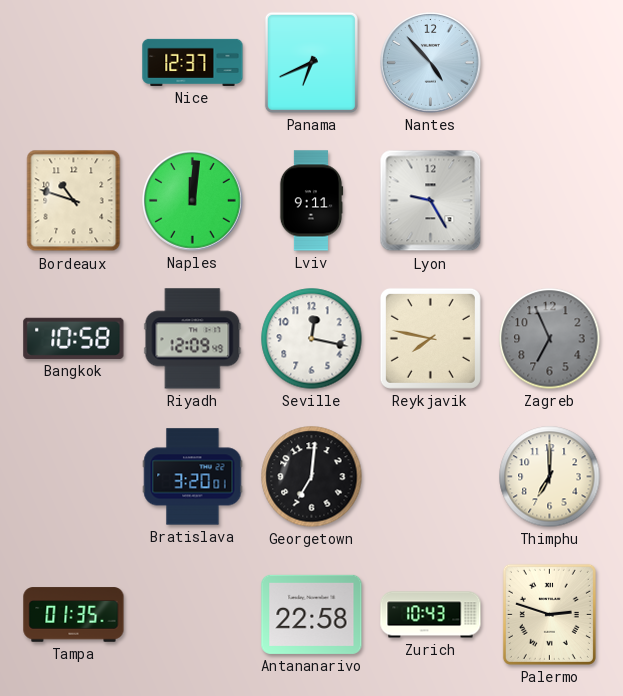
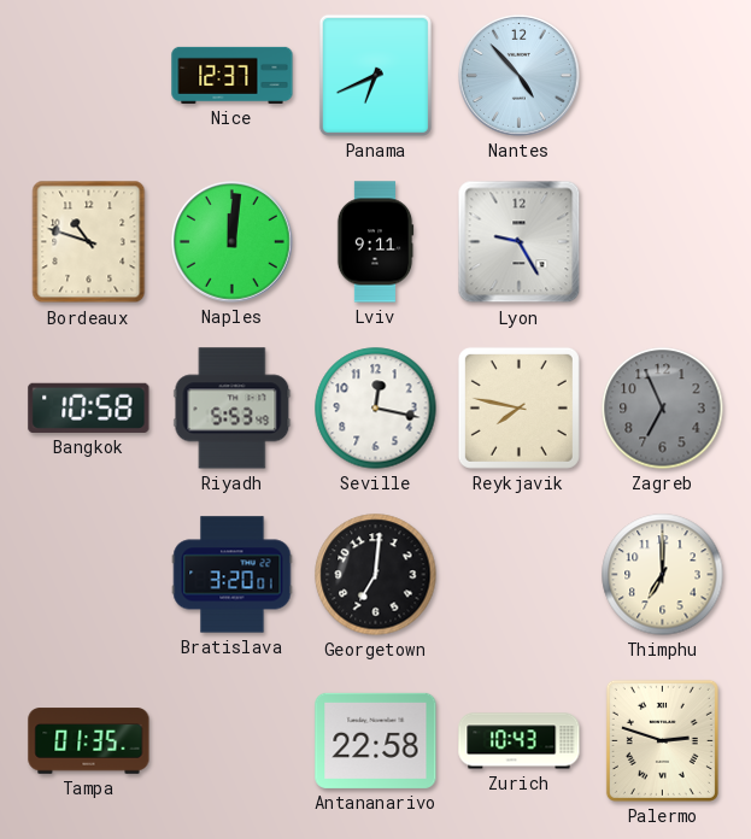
Riyadh: 12:09 -> 5:53 (233, 409)
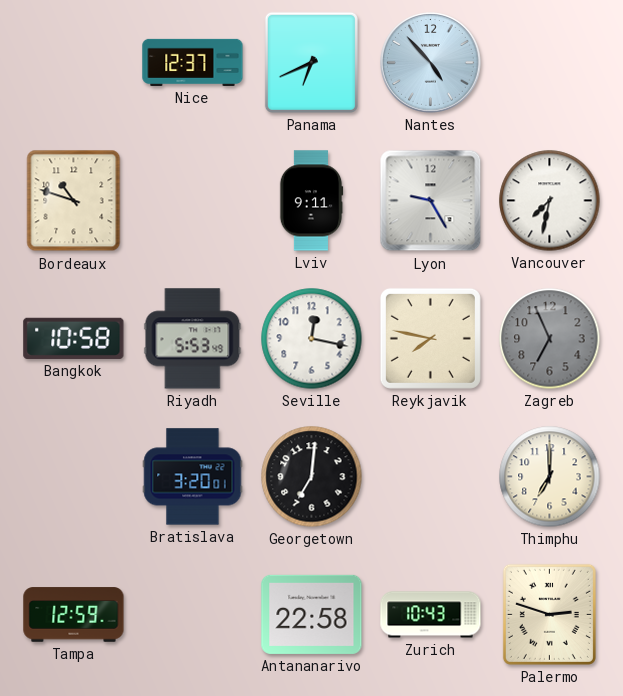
Naples: 12:01 -> none (233, 242)
Vancouver: none -> 7:32 (550, 201)
Tampa: 01:35 -> 12:59 (74, 615)
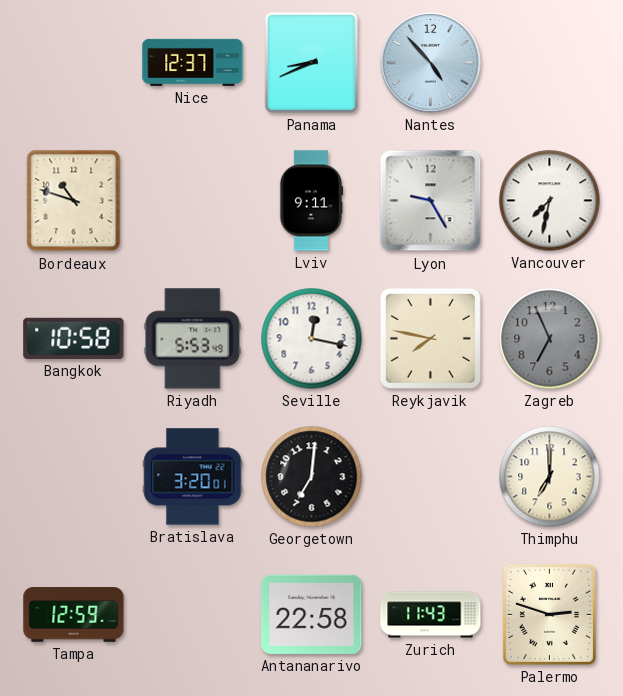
Panama: 6:41 -> 8:41 (311, 62)
Zurich: 10:43 -> 11:43 (431, 615)
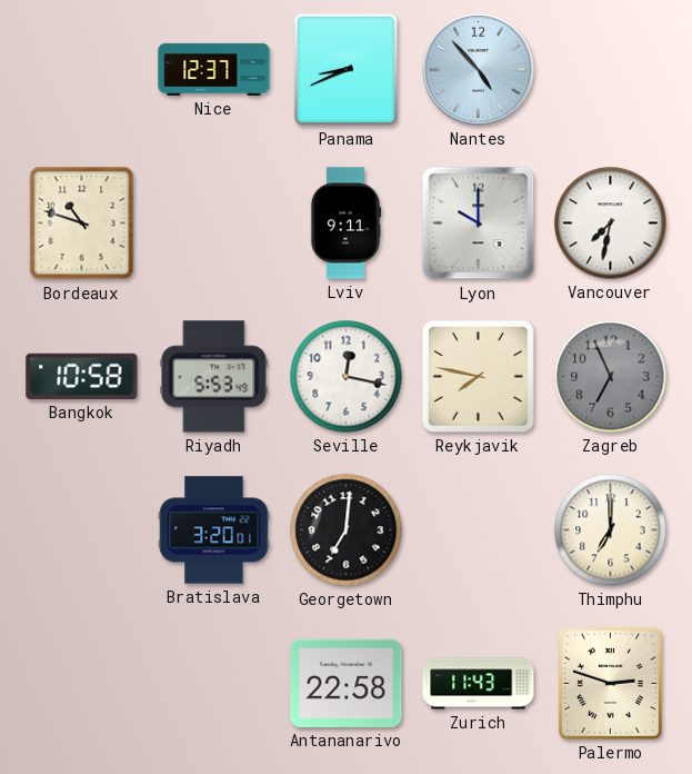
Lyon: 9:25 -> 10:00 (479, 224)
Tampa: 12:59 -> none (74, 615)
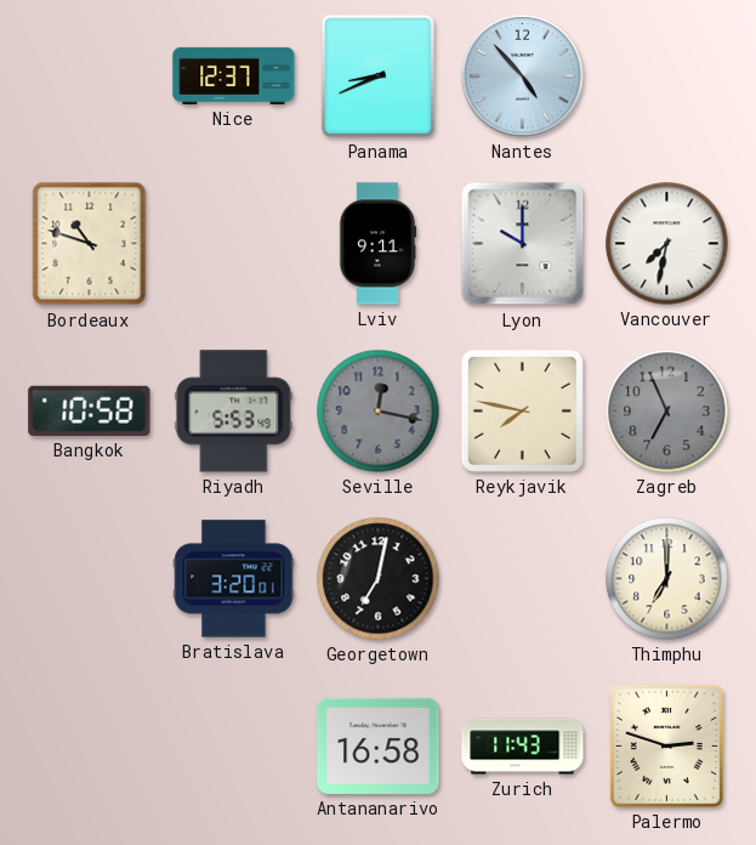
Seville dial: white -> grey (379, 412)
Georgetown: 7:01 -> 7:02 (379, 579)
Antananarivo: 22:58 -> 16:58 (379, 745)
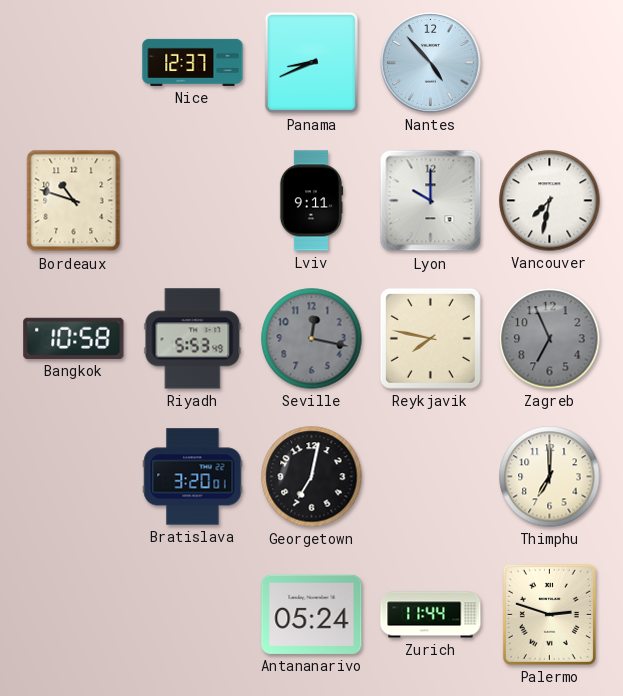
Antananarivo: 16:58 -> 05:24 (312, 614)
Zurich: 11:43 -> 11:44 (431, 615)
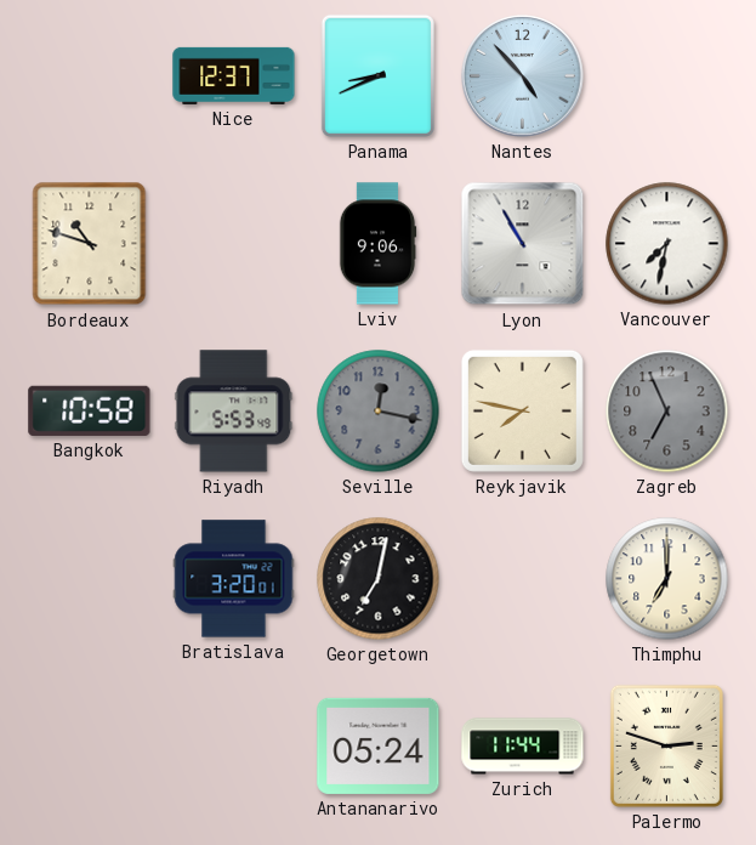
Lviv: 9:11 -> 9:06 (377, 244)
Lyon: 10:00 -> 10:55 (523, 244)
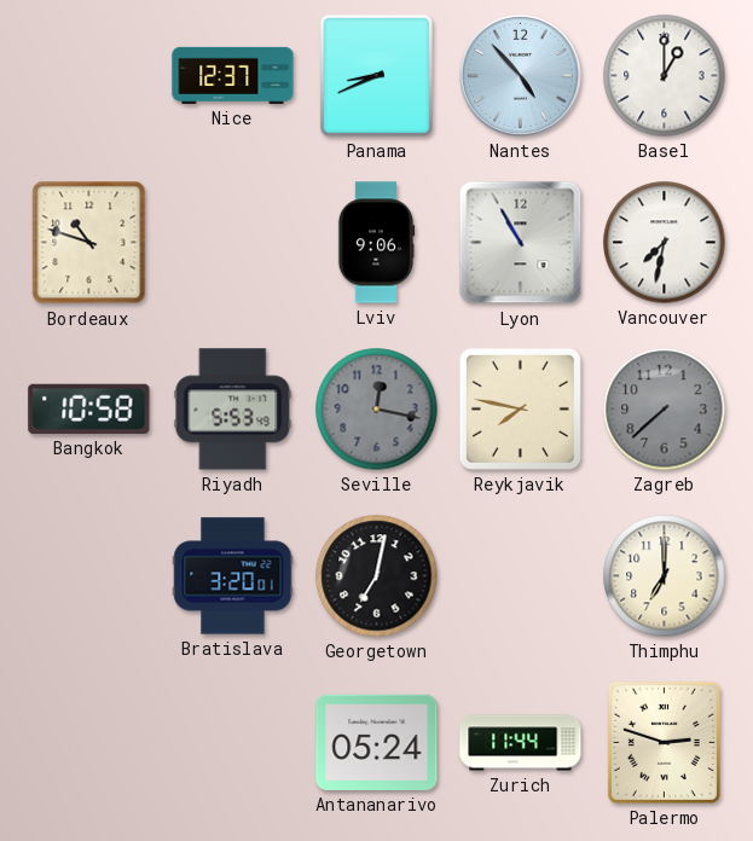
Basel: none -> 1:00 (665, 76)
Zagreb: 6:56 -> 7:38 (665, 410)
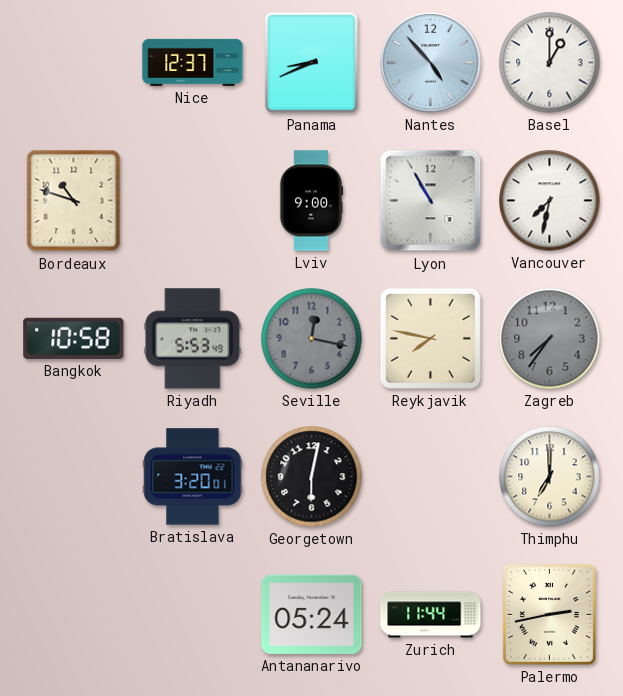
Lviv: 9:06 -> 9:00 (311, 201)
Zagreb: 7:38 -> 7:36 (550, 339)
Georgetown: 7:02 -> 6:02 (312, 477)
Palermo: 2:48 -> 2:43 (549, 614)
